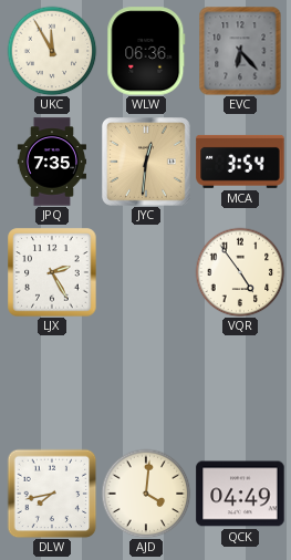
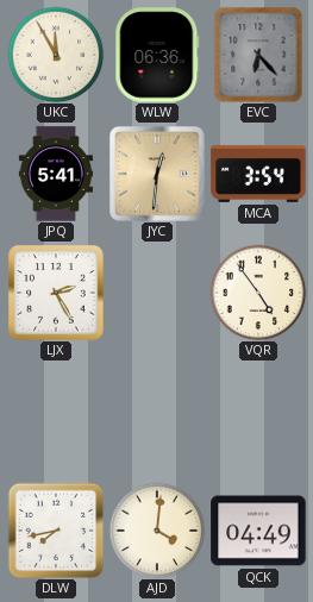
JPQ: 7:35 -> 5:41 (55, 174)
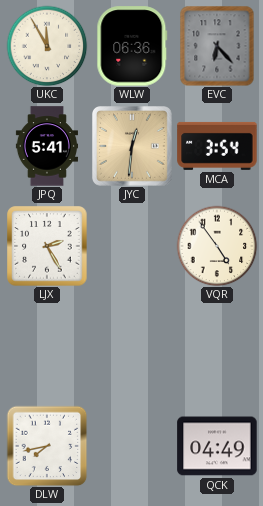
AJD: 4:01 -> none (157, 531)
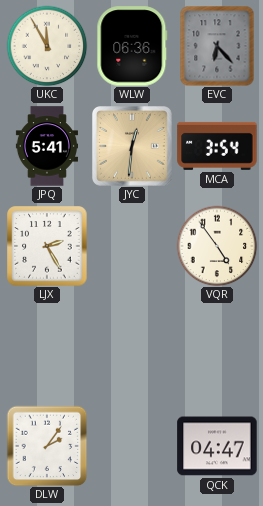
DLW: 7:43 -> 2:06 (47, 446)
QCK: 04:49 -> 04:47 (217, 446)
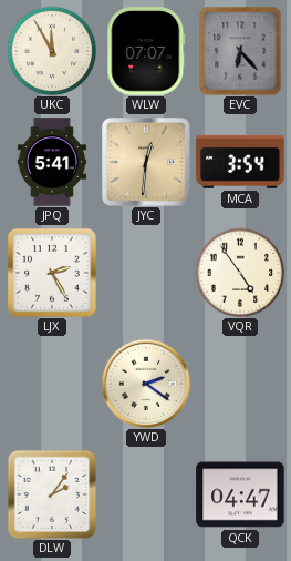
WLW: 06:36 -> 07:07 (146, 51)
YWD: none -> 2:21 (146, 384)
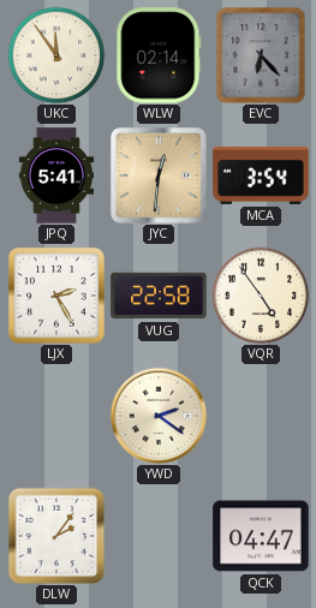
UKC: 11:55 -> 11:54 (56, 55)
WLW: 07:07 -> 02:14 (159, 55)
VUG: none -> 22:58 (159, 296)
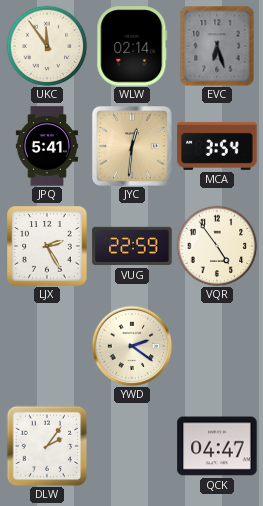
EVC: 6:23 -> 6:27 (217, 46)
VUG: 22:58 -> 22:59 (132, 246)
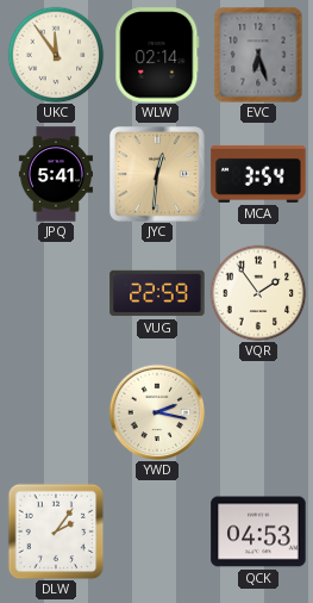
LJX: 2:25 -> none (47, 246)
VQR: 4:54 -> 1:54 (258, 293)
YWD: 2:21 -> 2:17 (157, 412)
QCK: 04:47 -> 04:53 (258, 531)
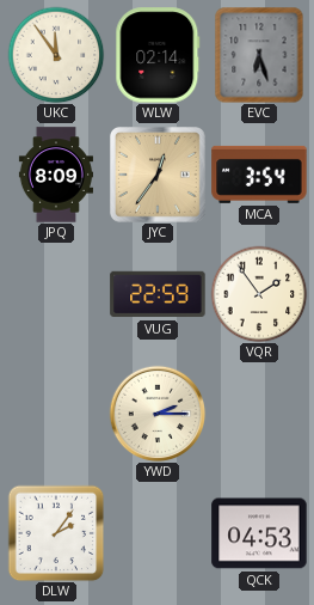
JPQ: 5:41 -> 8:09 (55, 175)
JYC: 12:31 -> 12:36 (159, 176)
YWD: 2:17 -> 2:15 (158, 414)
